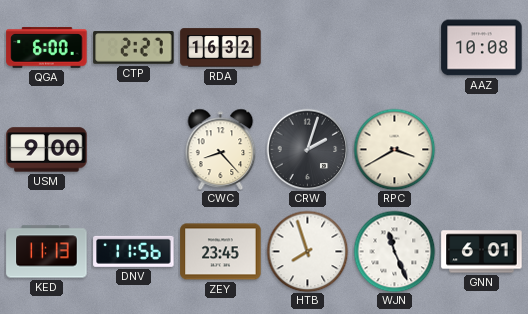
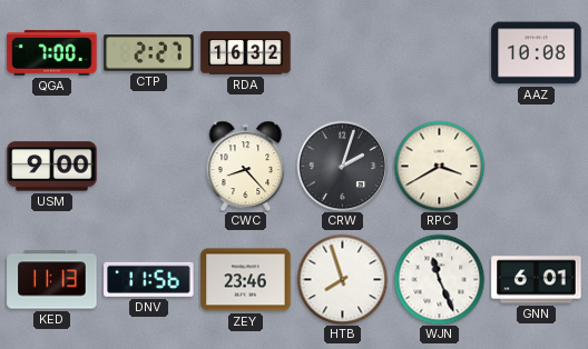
QGA: 6:00 -> 7:00 (52, 53)
ZEY: 23:45 -> 23:46 (246, 280)
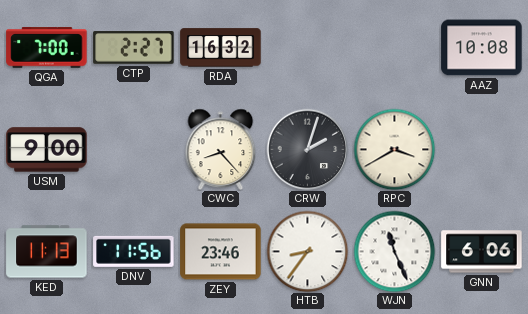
HTB: 7:57 -> 8:36 (307, 251)
GNN: 6:01 -> 6:06 (482, 252)
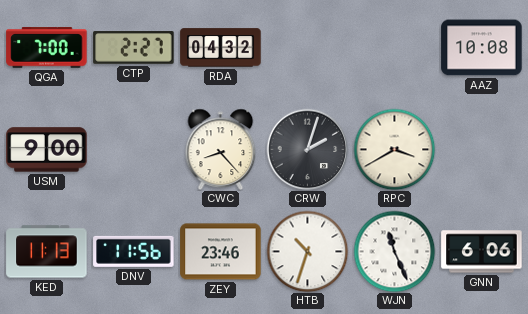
RDA: 16:32 -> 04:32 (221, 48)
HTB: 8:36 -> 10:33 (307, 251)
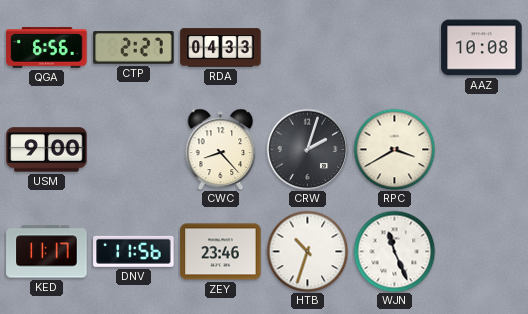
QGA: 7:00 -> 6:56 (47, 48)
RDA: 04:32 -> 04:33 (221, 48)
KED: 11:13 -> 11:17 (47, 252)
GNN: 6:06 -> none (482, 252)
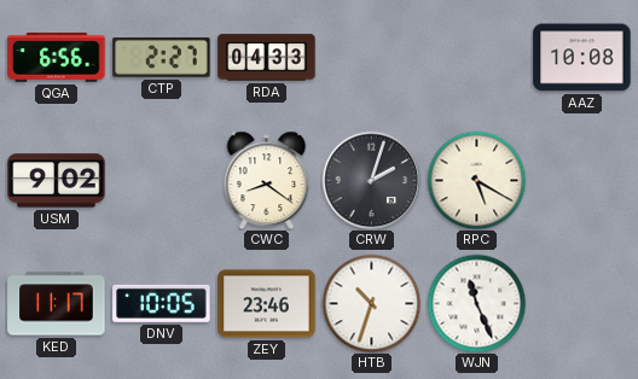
USM: 9:00 -> 9:02 (57, 181)
CWC: 8:23 -> 8:21 (267, 180)
RPC: 3:40 -> 5:20 (476, 180)
DNV: 11:56 -> 10:05 (162, 303)
